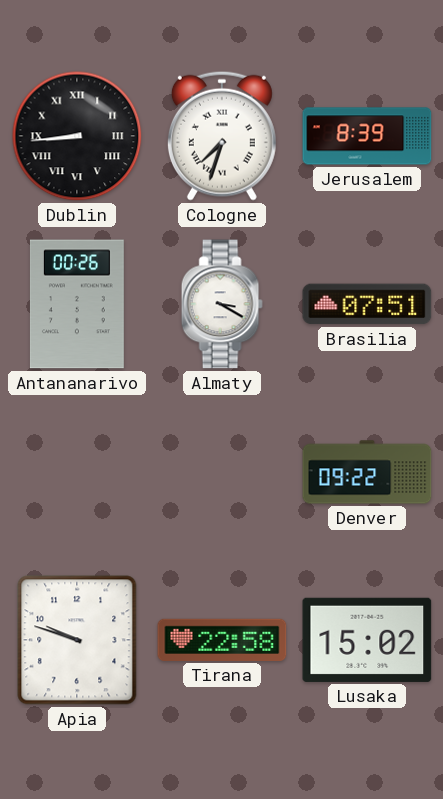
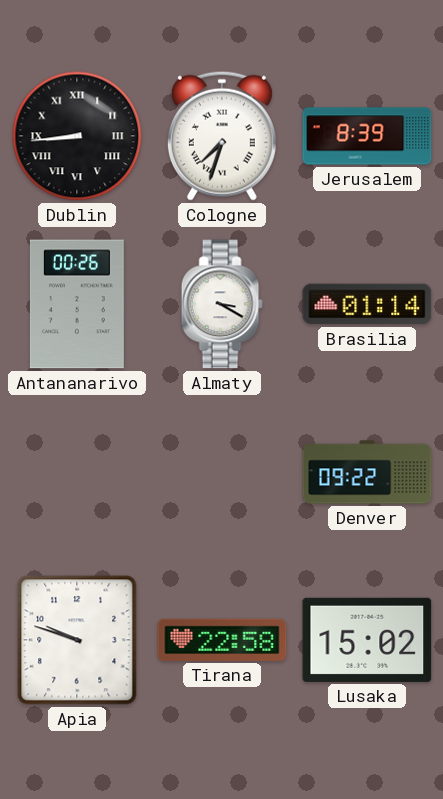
Brasilia: 07:51 -> 01:14 (367, 304)
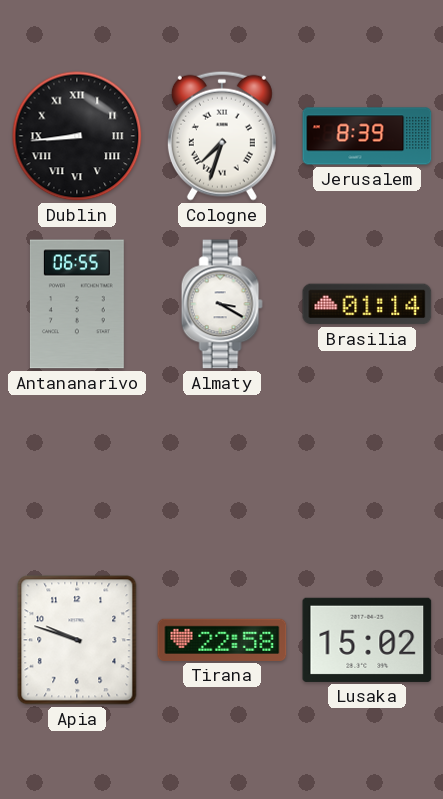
Antananarivo: 00:26 -> 06:55 (77, 304)
Denver: 09:22 -> none (367, 472)
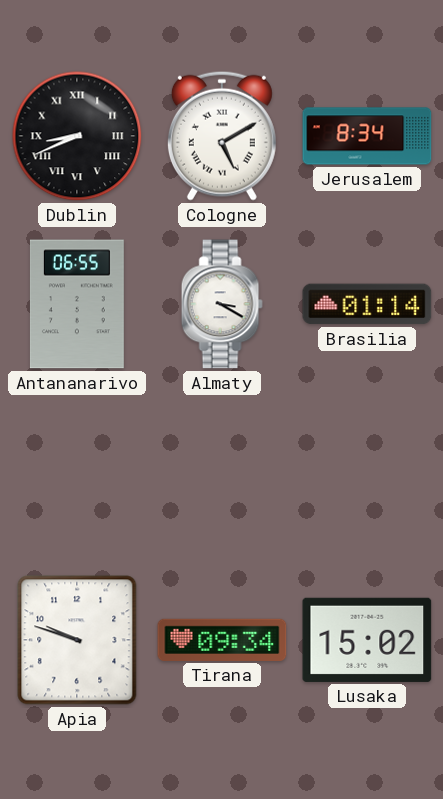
Dublin: 8:44 -> 8:41 (77, 136)
Cologne: 7:33 -> 5:10 (222, 136)
Jerusalem: 8:39 -> 8:34 (367, 136)
Tirana: 22:58 -> 09:34 (222, 640)
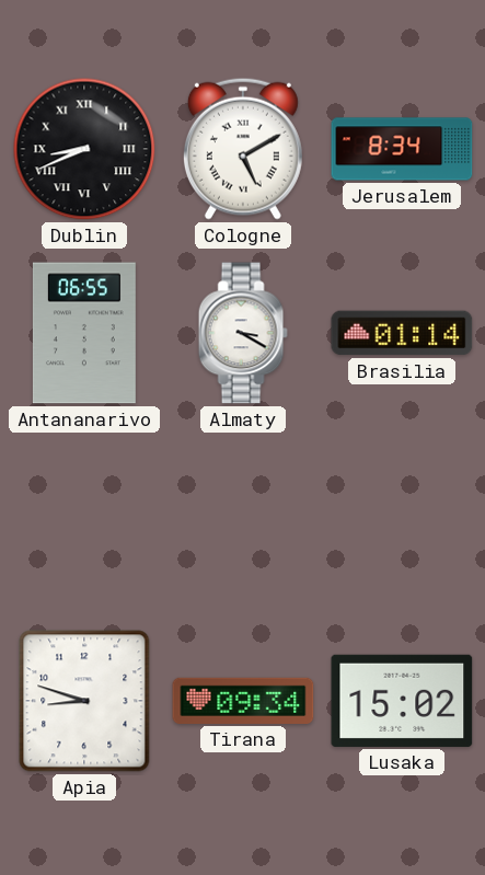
Apia: 9:48 -> 8:48 (84, 701)
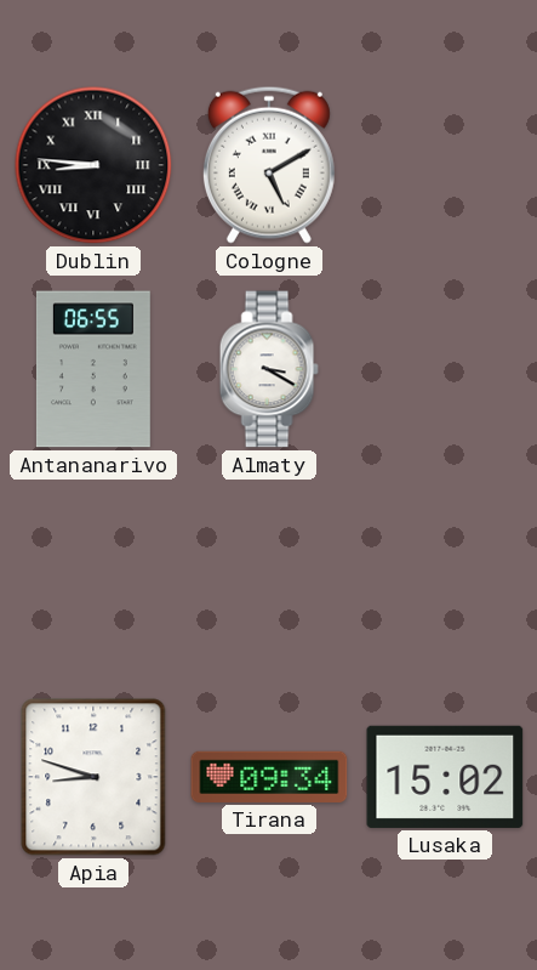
Dublin: 8:41 -> 8:46 (93, 165)
Jerusalem: 8:34 -> none (402, 149)
Brasilia: 01:14 -> none (402, 333)
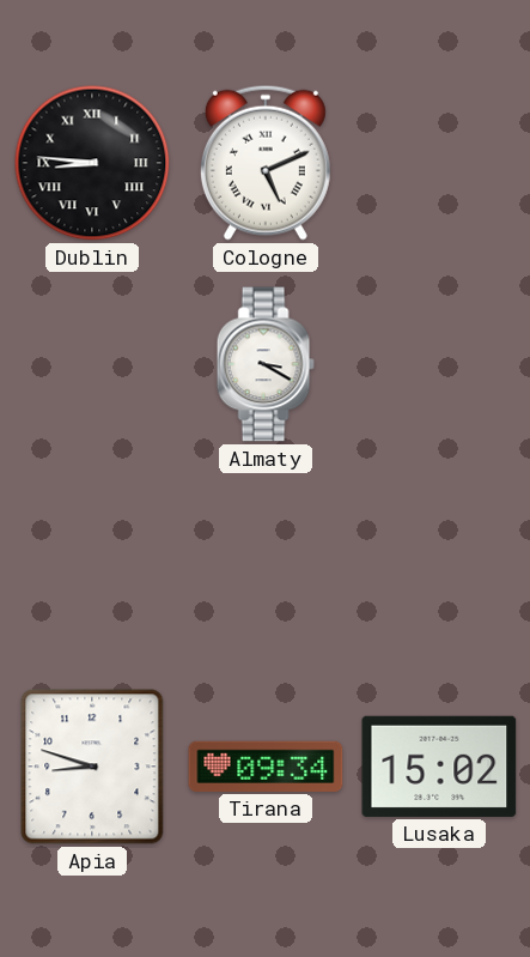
Cologne: 5:10 -> 5:11 (266, 163)
Antananarivo: 06:55 -> none (93, 369)
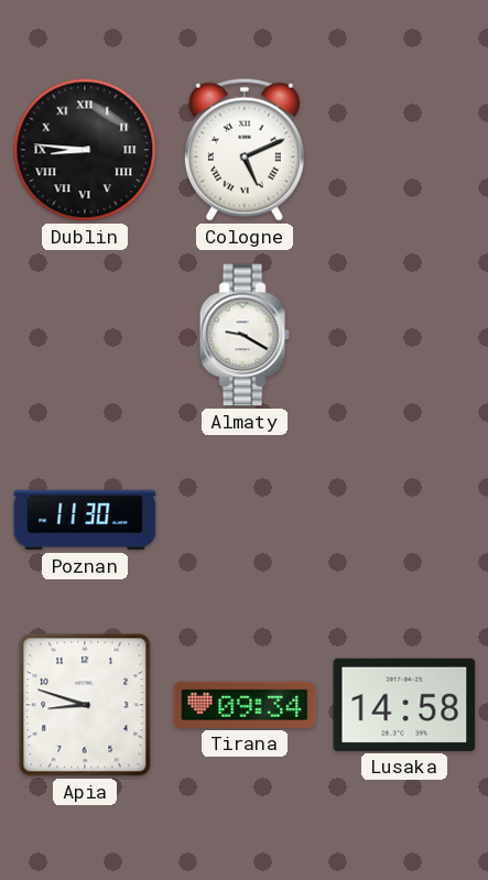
Almaty: 3:20 -> 9:20 (245, 335)
Poznan: none -> 11:30 (85, 520)
Lusaka: 15:02 -> 14:58 (404, 705)
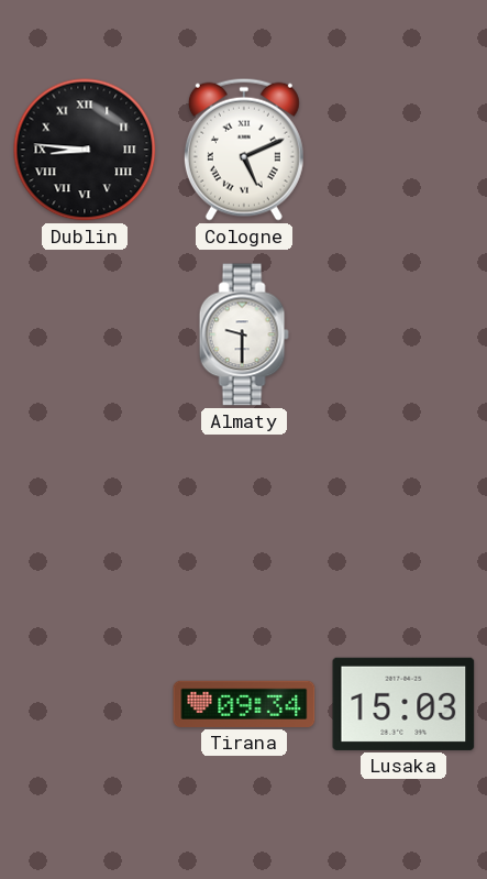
Almaty: 9:20 -> 9:30 (244, 334)
Poznan: 11:30 -> none (85, 520)
Apia: 8:48 -> none (85, 705)
Lusaka: 14:58 -> 15:03 (403, 704)
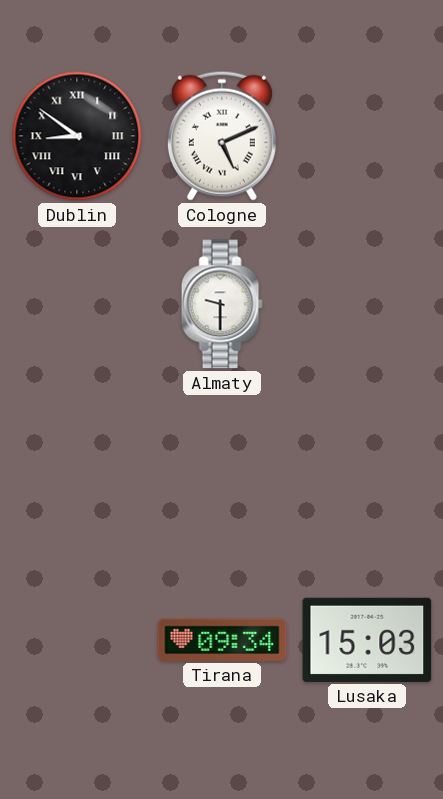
Dublin: 8:46 -> 8:51 (77, 136)
